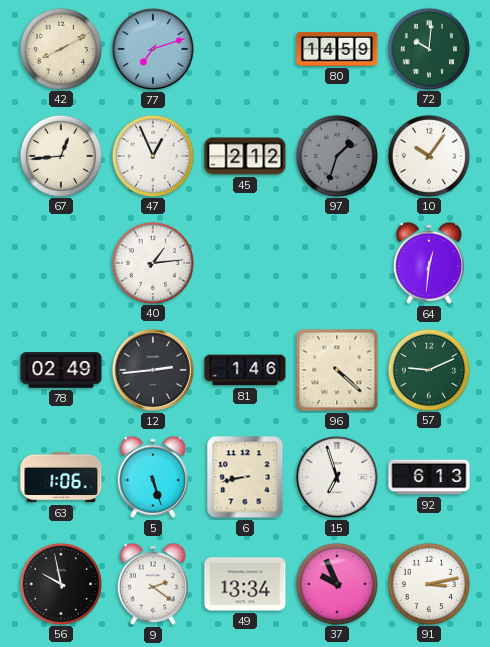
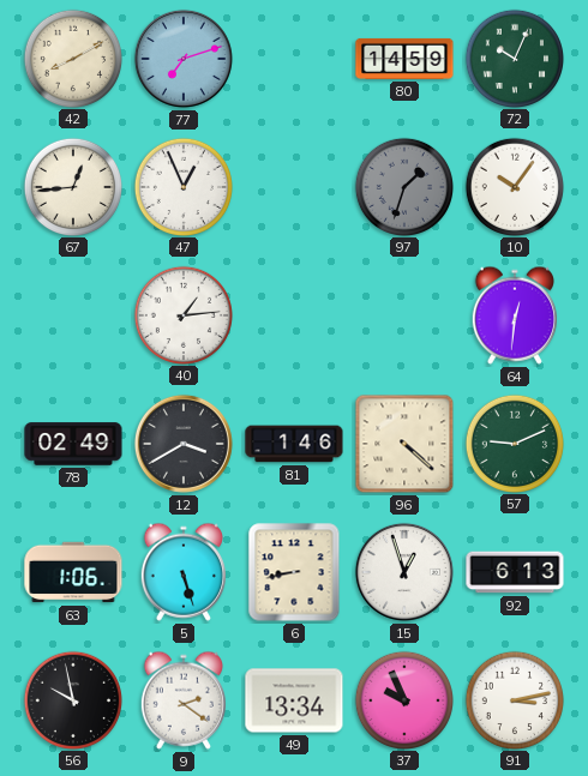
72: 10:01 -> 10:04 (514, 58)
45: 2:12 -> none (245, 156)
12: 2:44 -> 3:40 (184, 444)
15: 6:57 -> 12:57 (404, 572)
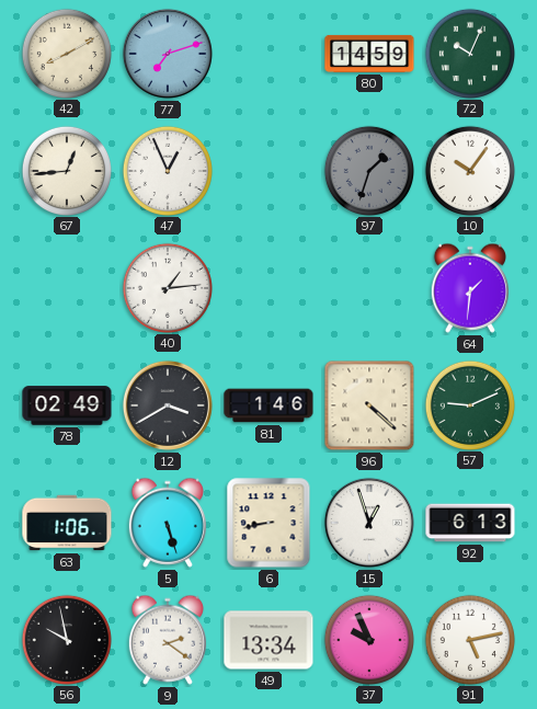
64: 12:31 -> 1:31 (470, 288)
91: 3:13 -> 5:13 (469, 639)
